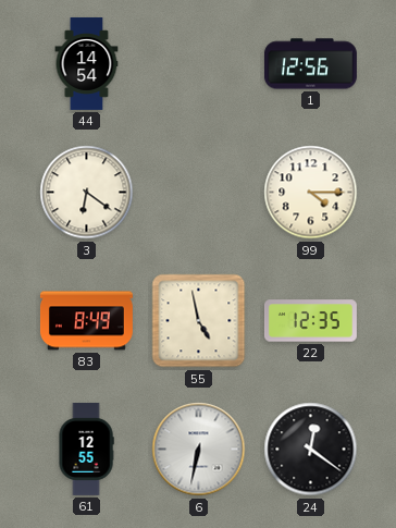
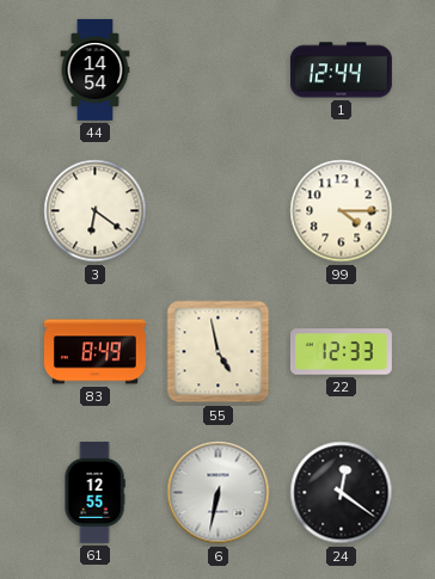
1: 12:56 -> 12:44 (341, 70)
22: 12:35 -> 12:33 (341, 352)
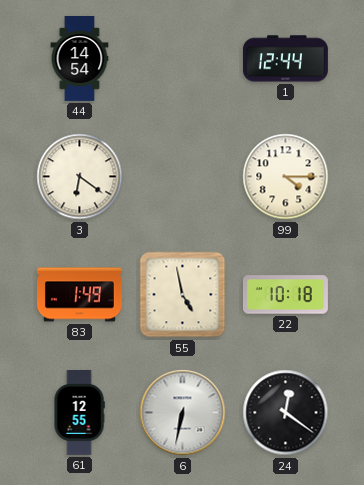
83: 8:49 -> 1:49 (79, 295)
22: 12:33 -> 10:18 (285, 295)
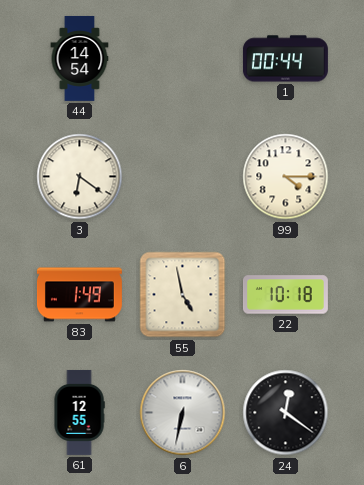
1: 12:44 -> 00:44 (285, 59)
